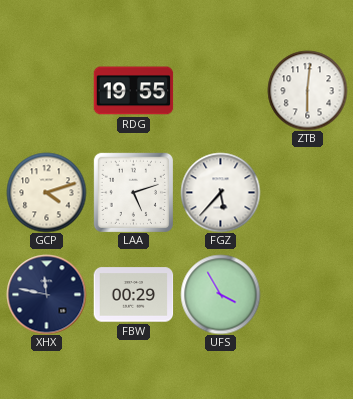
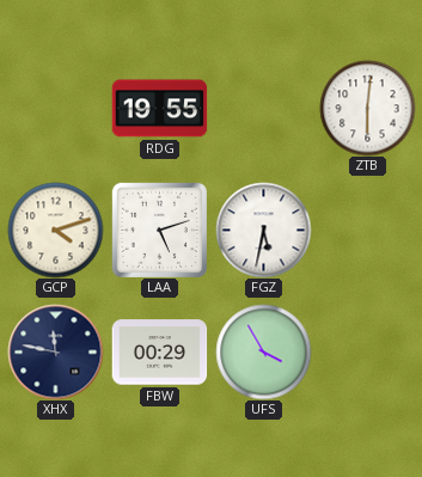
FGZ: 5:37 -> 5:32 (263, 230)
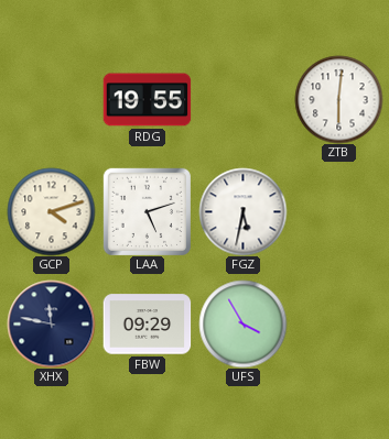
FBW: 00:29 -> 09:29 (147, 325)
